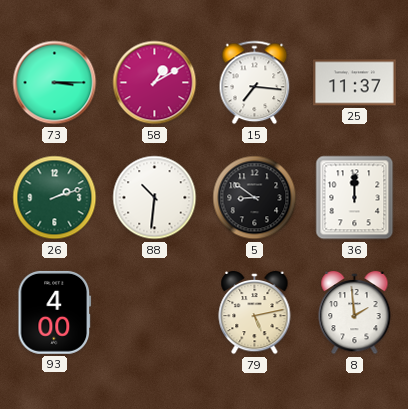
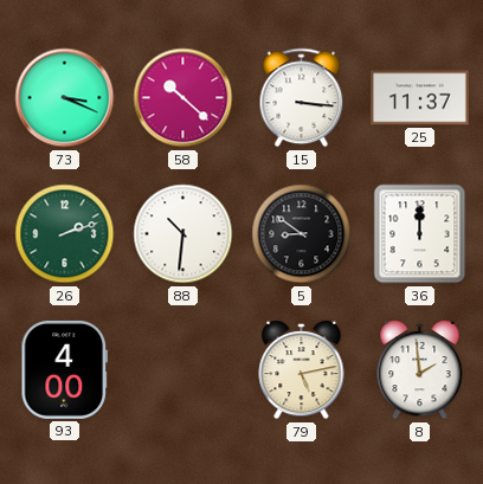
73: 3:15 -> 3:19 (65, 98)
58: 1:10 -> 10:22 (183, 98)
15: 7:16 -> 3:16 (302, 98)
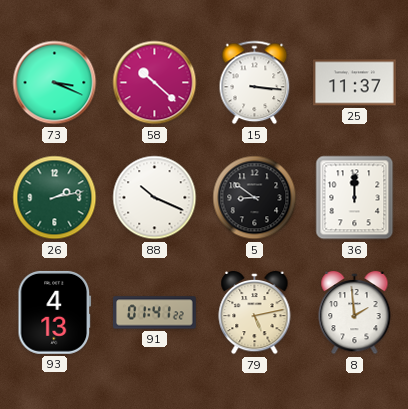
26: 2:12 -> 2:13 (55, 198)
88: 10:31 -> 10:19 (155, 198)
93: 4:00 -> 4:13 (54, 312)
91: none -> 01:41 (155, 313)
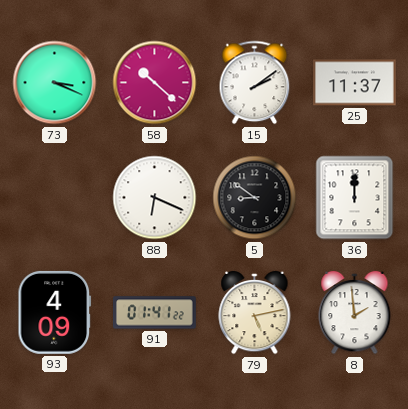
15: 3:16 -> 2:09 (255, 83)
26: 2:13 -> none (55, 198)
88: 10:19 -> 6:19 (155, 198)
93: 4:13 -> 4:09 (54, 312)
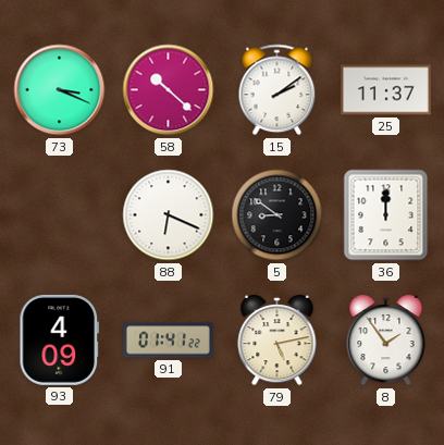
8: 1:59 -> 1:54 (386, 341)
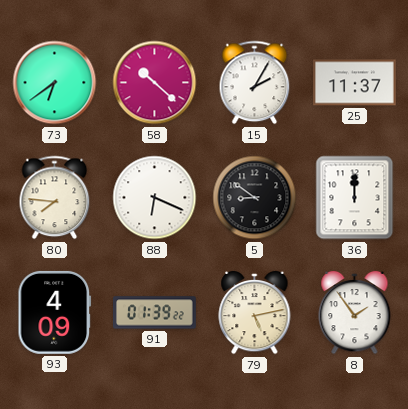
73: 3:19 -> 6:39 (55, 83)
15: 2:09 -> 2:05 (255, 83)
80: none -> 7:46 (55, 198)
91: 01:41 -> 01:39 (155, 313)
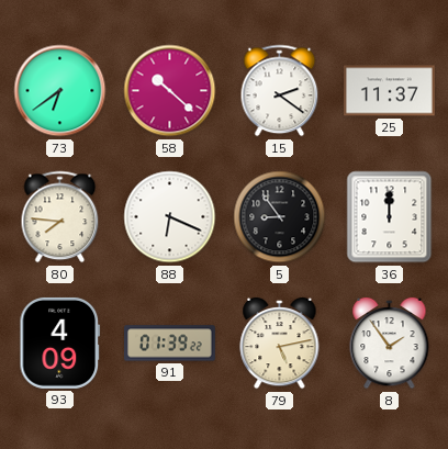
15: 2:05 -> 2:21 (280, 91)
5: 8:51 -> 8:54 (280, 217)
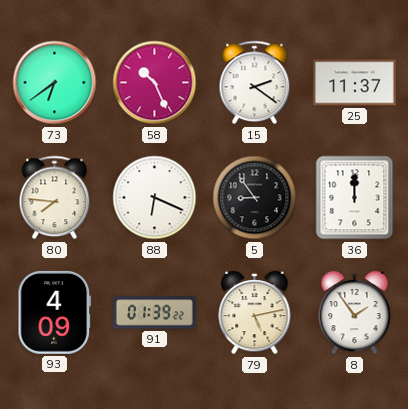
58: 10:22 -> 10:26 (155, 83)
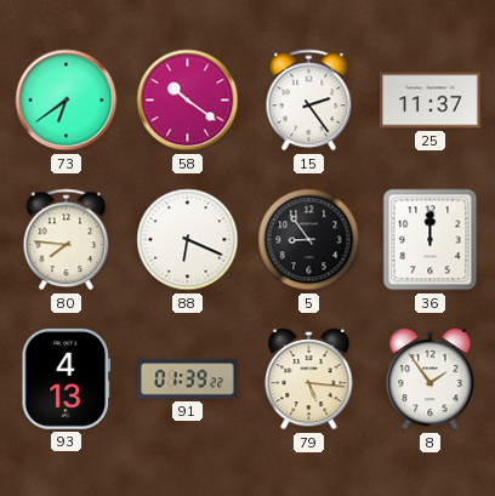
58: 10:26 -> 10:21 (188, 101)
15: 2:21 -> 2:24 (309, 101)
93: 4:09 -> 4:13 (66, 378)
79: 5:13 -> 5:16 (309, 380)
